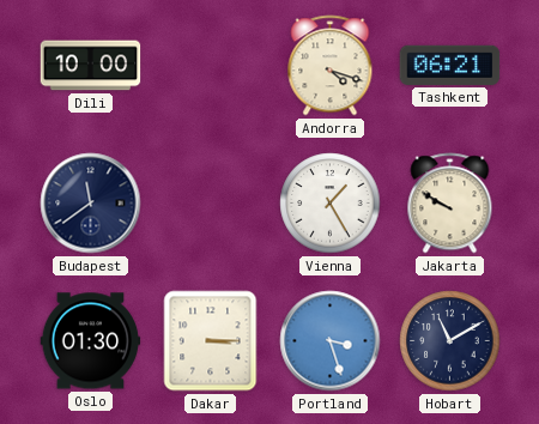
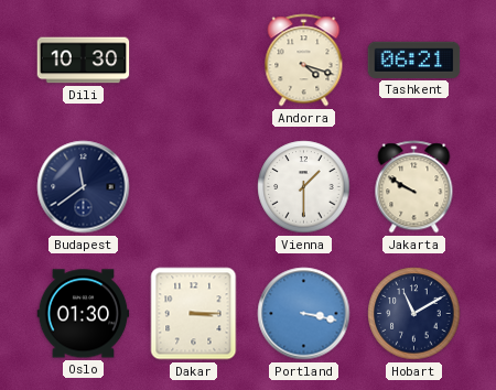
Dili: 10:00 -> 10:30 (84, 61)
Vienna: 1:25 -> 1:30 (304, 187)
Portland: 3:27 -> 3:17 (304, 314)
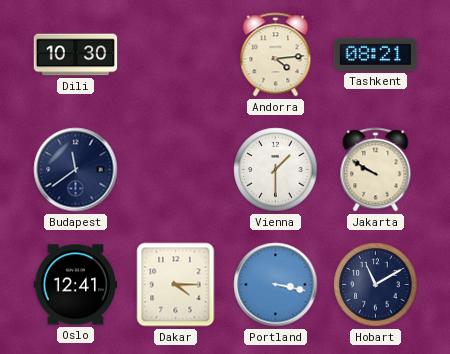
Andorra: 4:18 -> 4:14 (276, 55)
Tashkent: 06:21 -> 08:21 (376, 54)
Oslo: 01:30 -> 12:41 (76, 285)
Dakar: 3:15 -> 4:15 (176, 285)
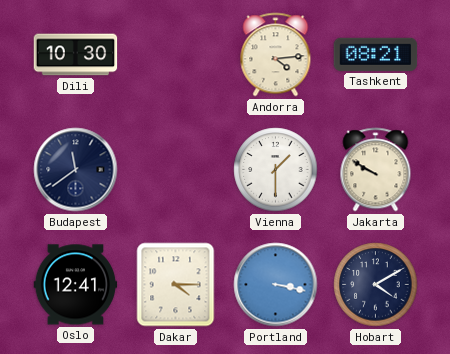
Hobart: 11:10 -> 4:10 (376, 285)
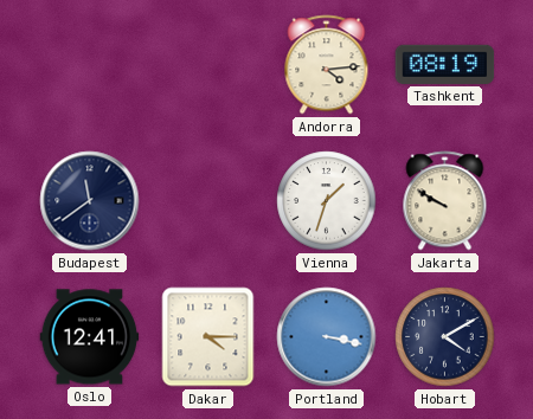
Dili: 10:30 -> none (76, 55)
Tashkent: 08:21 -> 08:19 (445, 64)
Vienna: 1:30 -> 1:33 (327, 201)
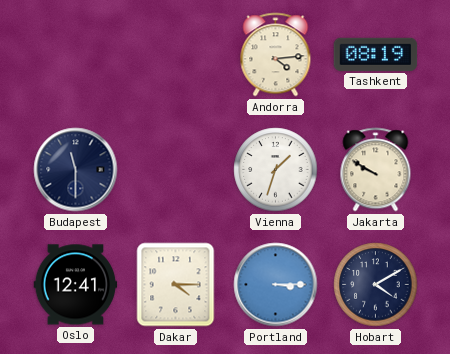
Budapest: 11:39 -> 11:30 (76, 170)
Portland: 3:17 -> 3:15 (276, 285)
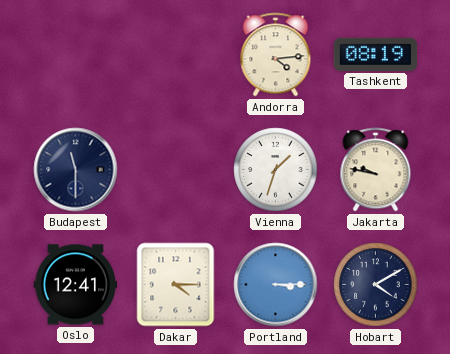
Jakarta: 9:50 -> 9:47 (376, 170)
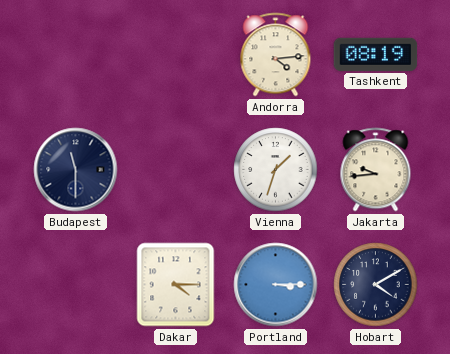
Jakarta: 9:47 -> 9:44 (376, 170)
Oslo: 12:41 -> none (76, 285)
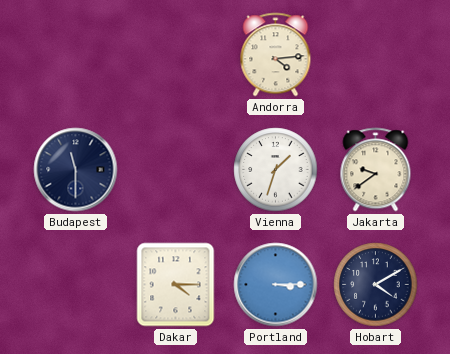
Tashkent: 08:19 -> none (376, 54)
Jakarta: 9:44 -> 9:39 (376, 170)
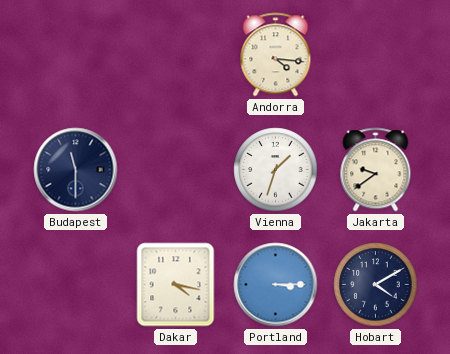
Andorra: 4:14 -> 4:16 (276, 55)
Dakar: 4:15 -> 4:17 (176, 285)
